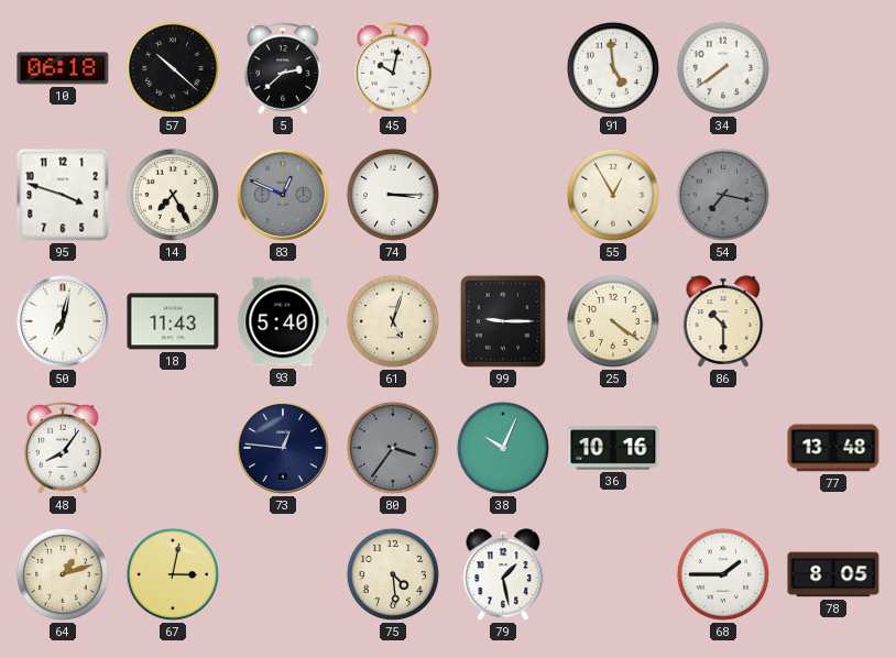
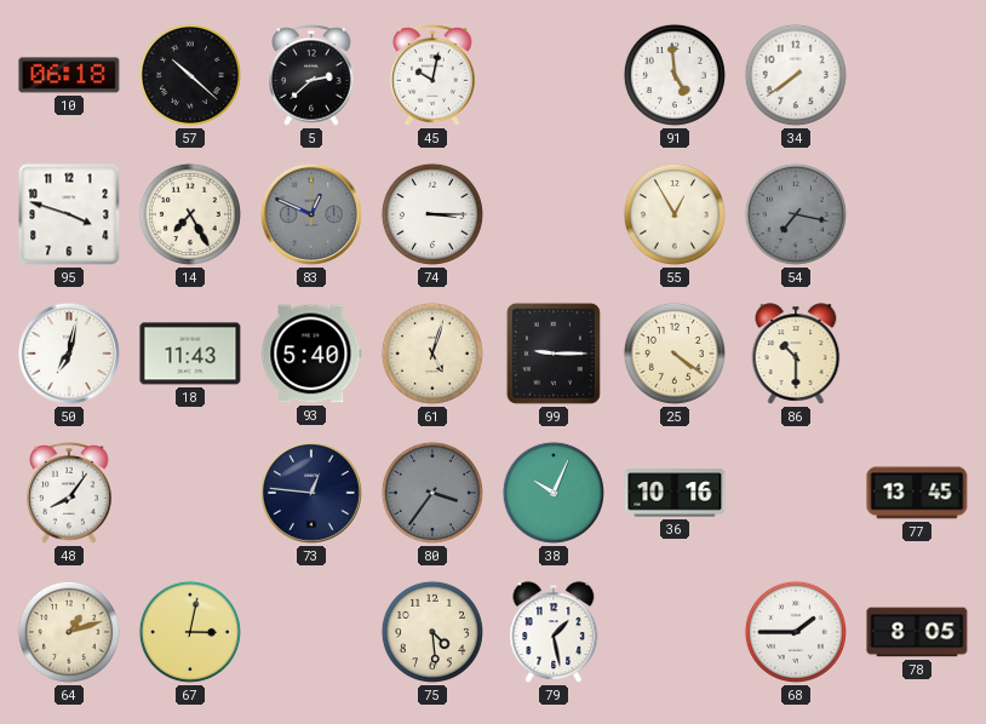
77: 13:48 -> 13:45 (917, 493)
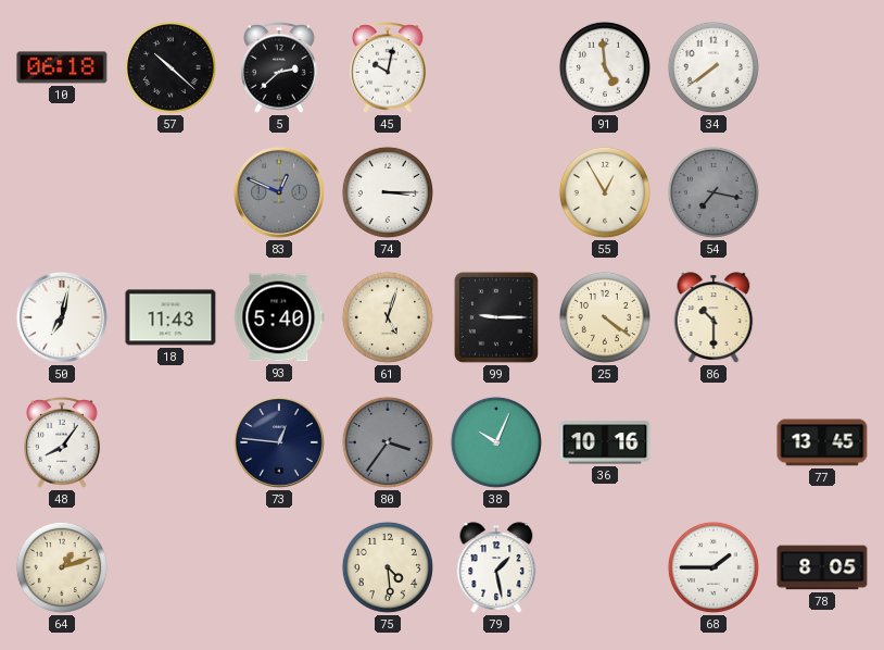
95: 3:48 -> none (69, 214)
14: 7:25 -> none (190, 214)
67: 3:02 -> none (190, 632)
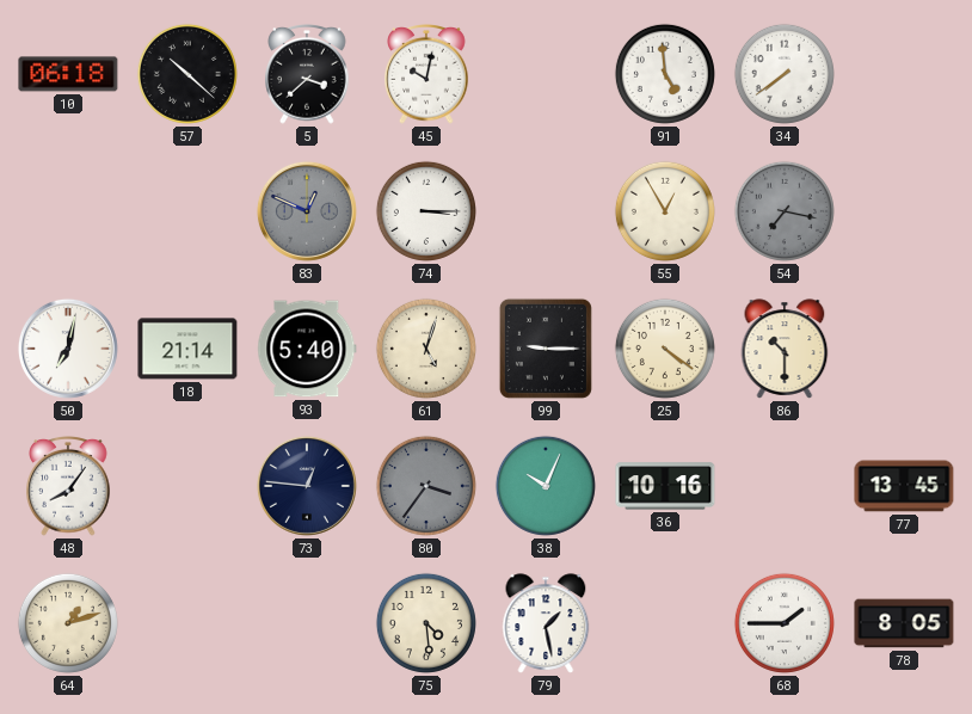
5: 2:38 -> 3:38 (307, 75)
18: 11:43 -> 21:14 (187, 349)
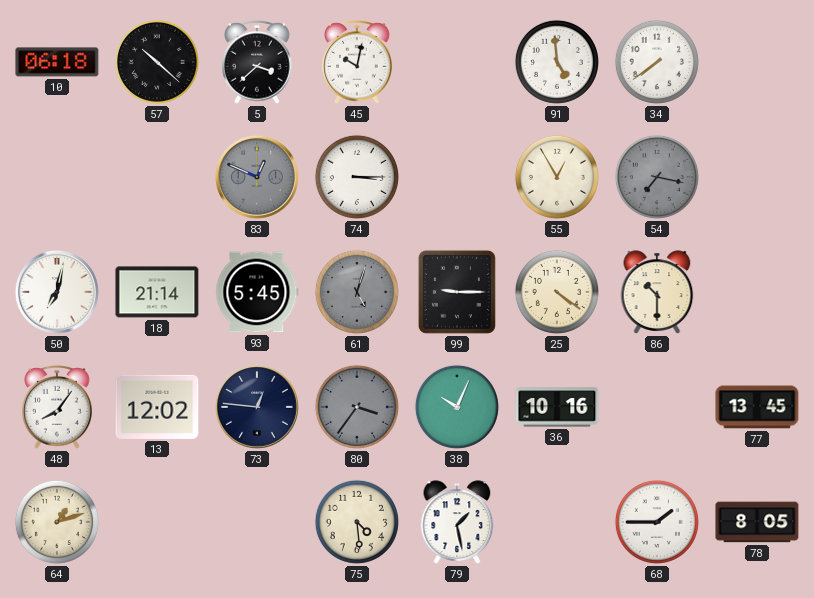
93: 5:40 -> 5:45 (257, 292)
61 dial: cream -> grey (357, 292)
13: none -> 12:02 (157, 407)
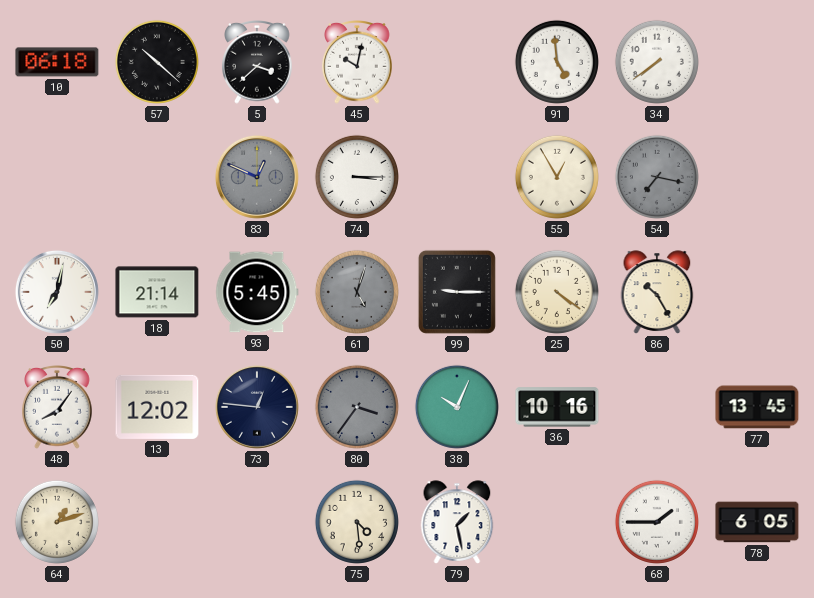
86: 10:30 -> 10:25 (657, 292)
78: 8:05 -> 6:05 (757, 522)
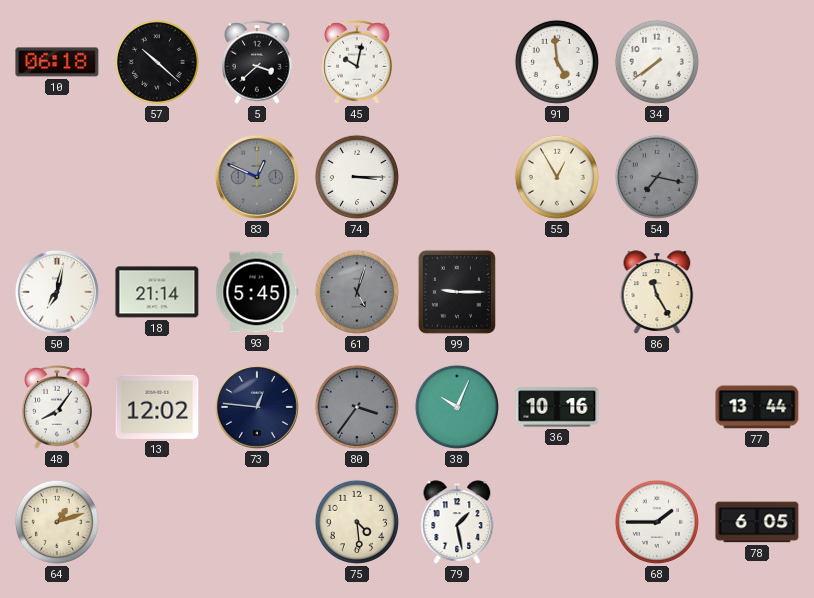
25: 4:21 -> none (557, 292)
86: 10:25 -> 11:25 (657, 292)
77: 13:45 -> 13:44 (757, 407)
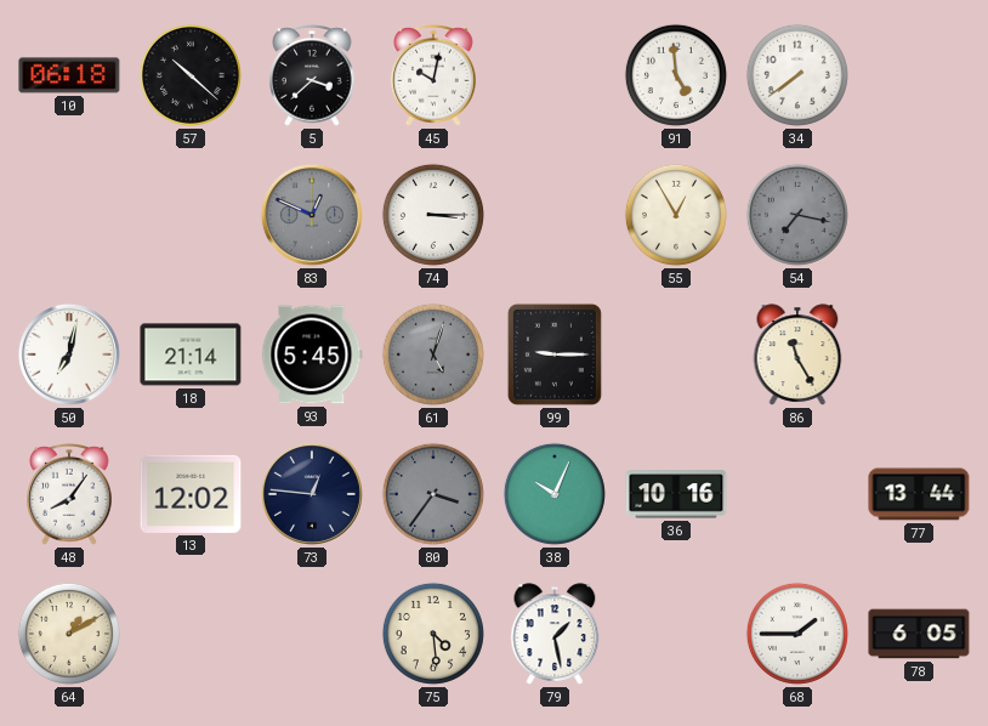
64: 1:12 -> 1:10 (69, 634)
